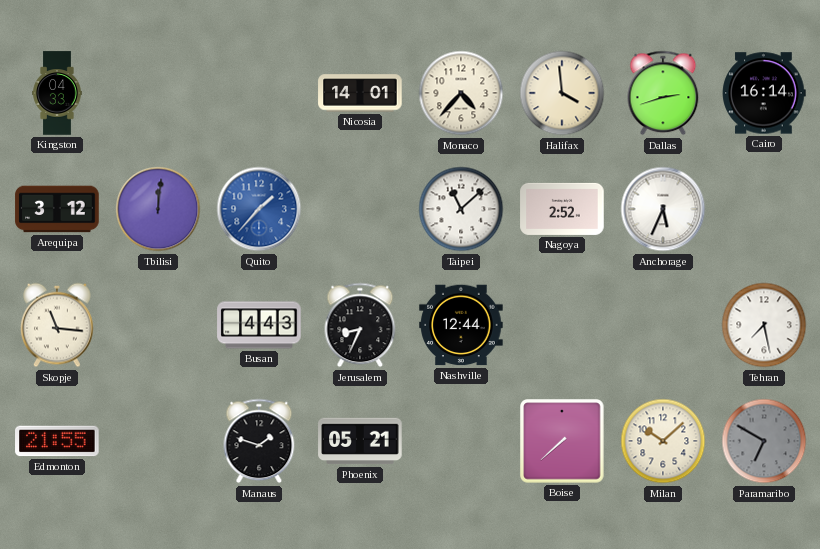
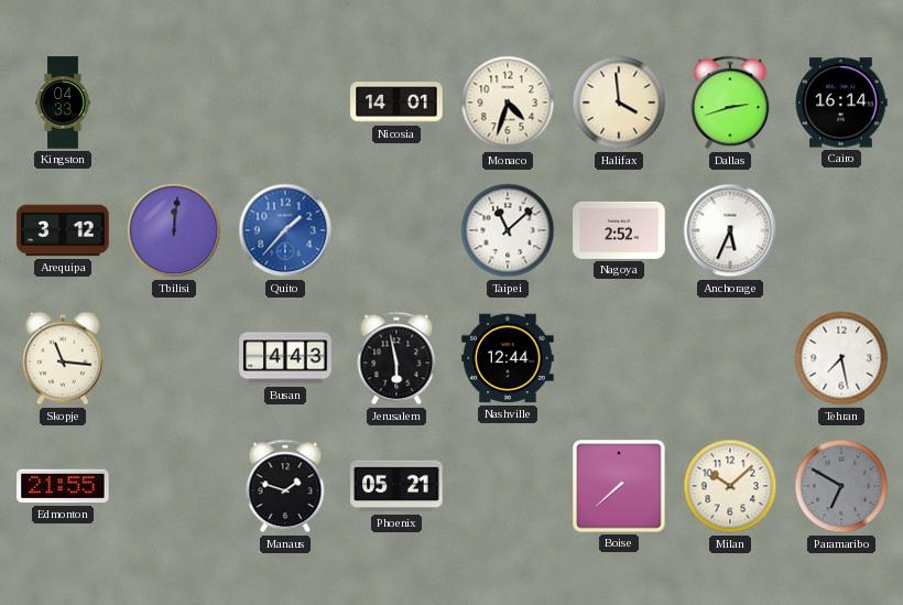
Monaco: 4:37 -> 4:33 (508, 102)
Jerusalem: 8:34 -> 5:58 (396, 358)
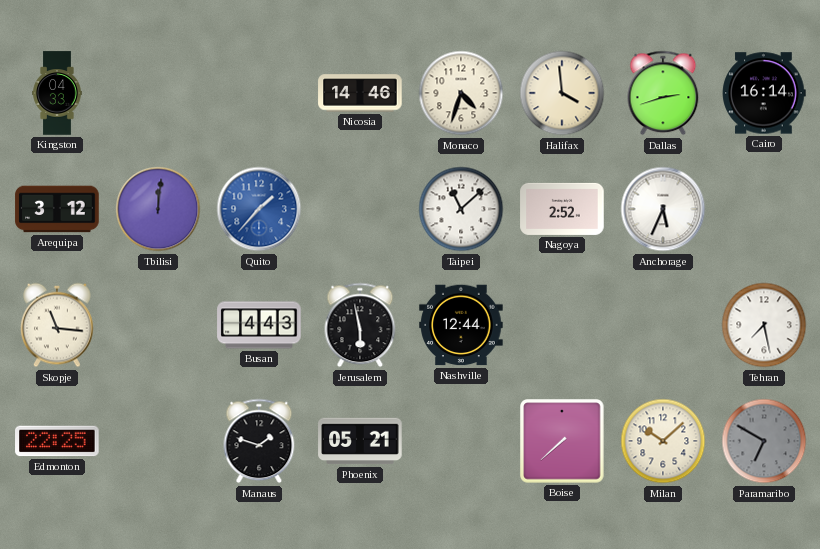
Nicosia: 14:01 -> 14:46 (360, 93)
Edmonton: 21:55 -> 22:25 (57, 441)
